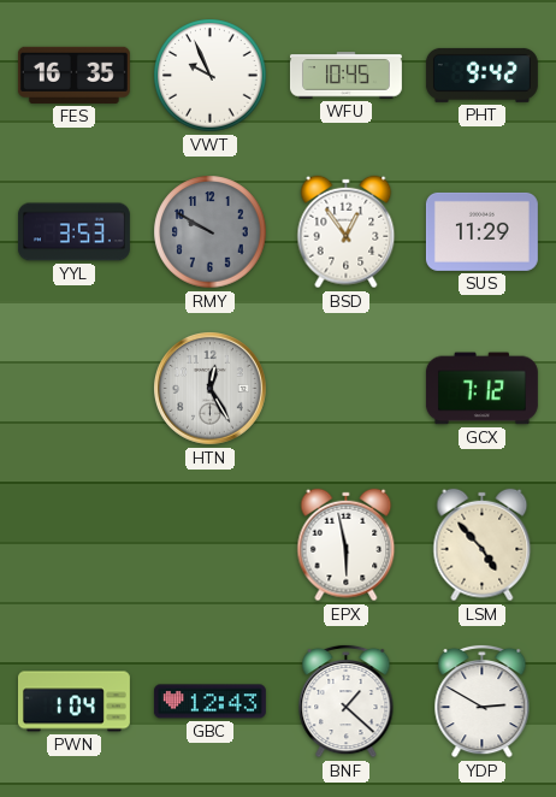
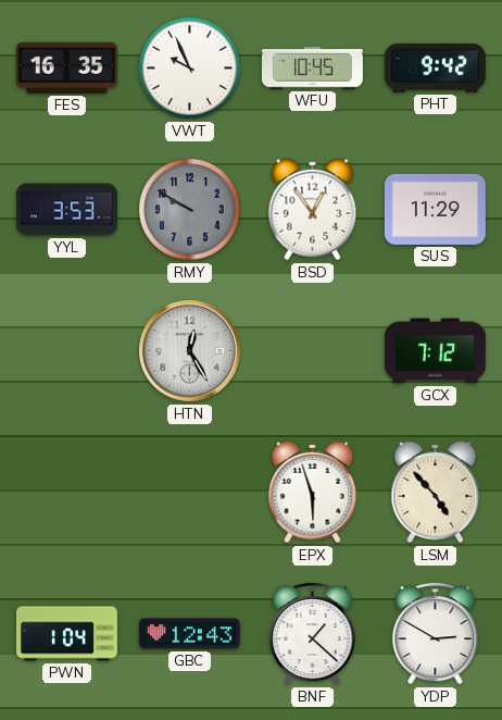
EPX: 5:58 -> 5:57 (313, 493)
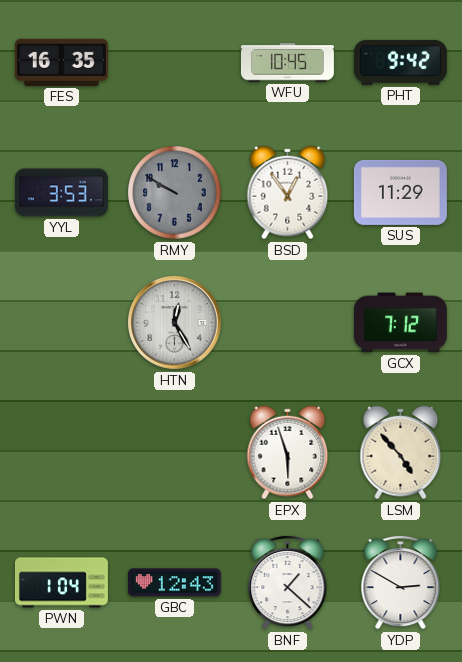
VWT: 9:56 -> none (190, 69)
